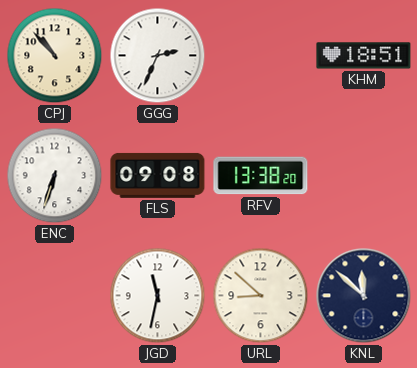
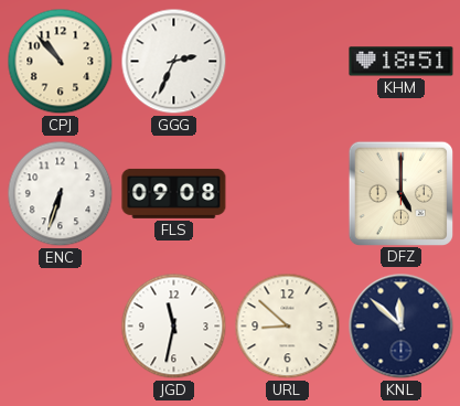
RFV: 13:38 -> none (261, 176)
DFZ: none -> 5:00 (400, 193)
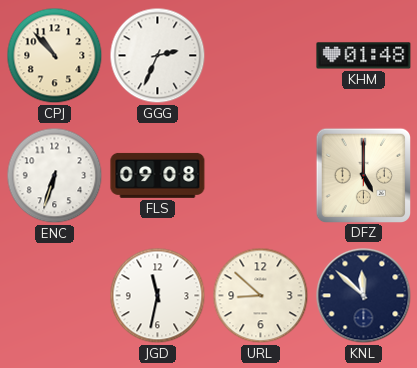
KHM: 18:51 -> 01:48 (364, 56)
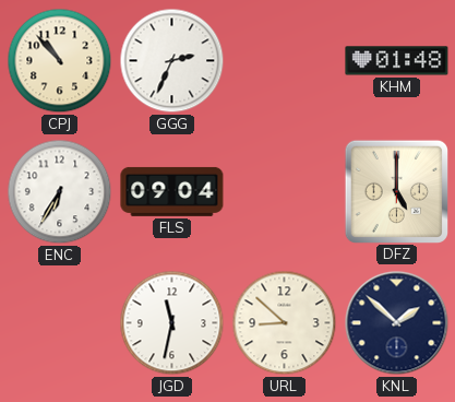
ENC: 6:33 -> 6:35 (60, 192)
FLS: 09:08 -> 09:04 (172, 191)
KNL: 11:52 -> 1:52 (397, 323)
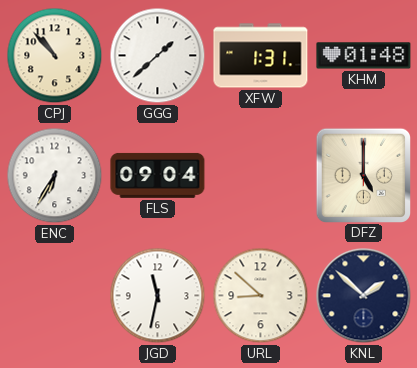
GGG: 2:34 -> 1:38 (158, 56)
XFW: none -> 1:31 (261, 56)
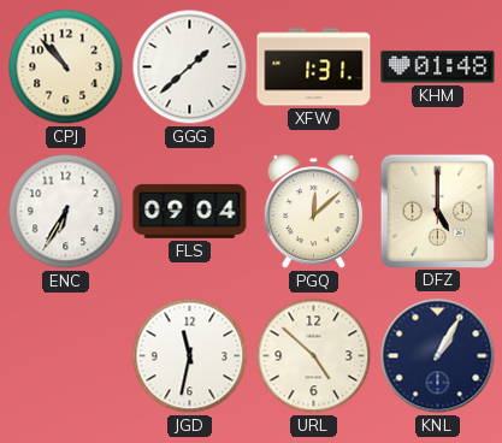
PGQ: none -> 12:08 (313, 212)
URL: 8:52 -> 4:52 (314, 356)
KNL: 1:52 -> 1:05 (438, 356)
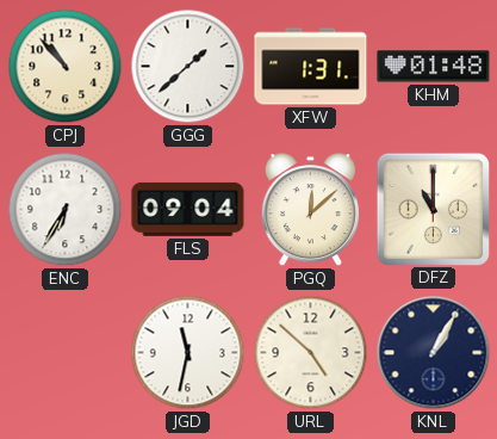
DFZ: 5:00 -> 11:00 (433, 209)
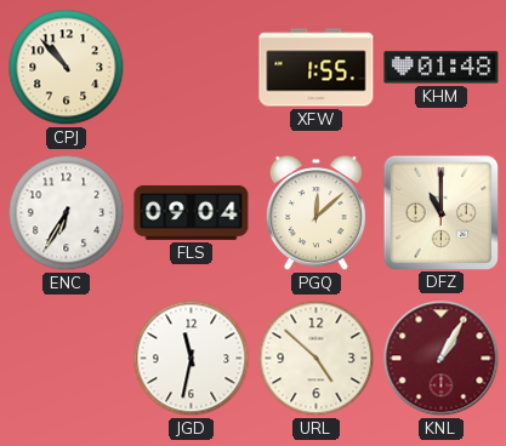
GGG: 1:38 -> none (188, 67)
XFW: 1:31 -> 1:55 (317, 68)
KNL dial: navy -> burgundy (442, 359)
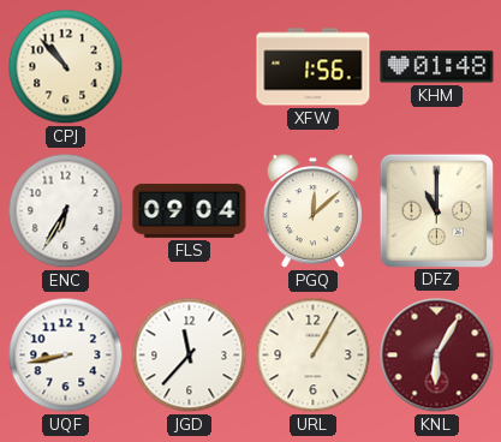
XFW: 1:55 -> 1:56 (314, 67)
UQF: none -> 8:43 (66, 356)
JGD: 11:32 -> 11:37 (190, 356)
URL: 4:52 -> 1:05 (314, 356)
KNL: 1:05 -> 6:05 (437, 356)
